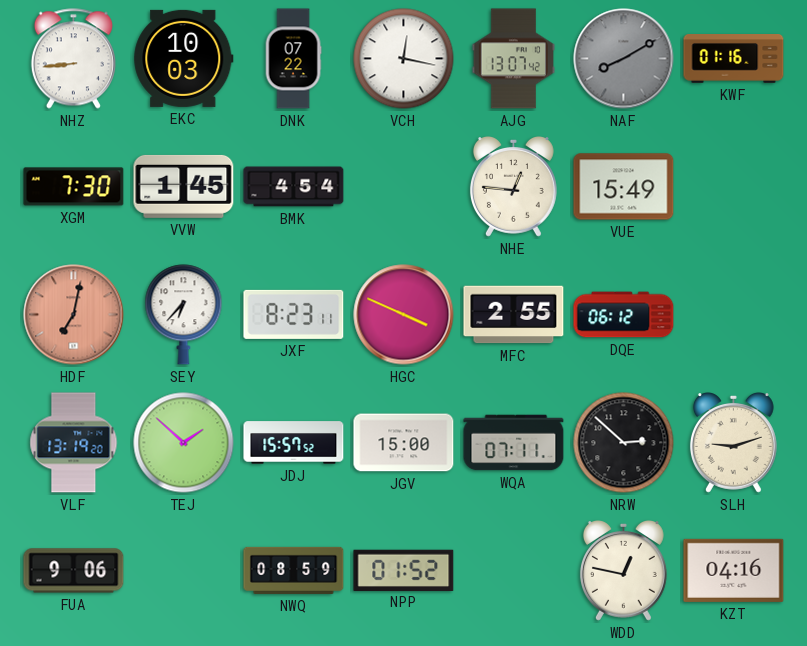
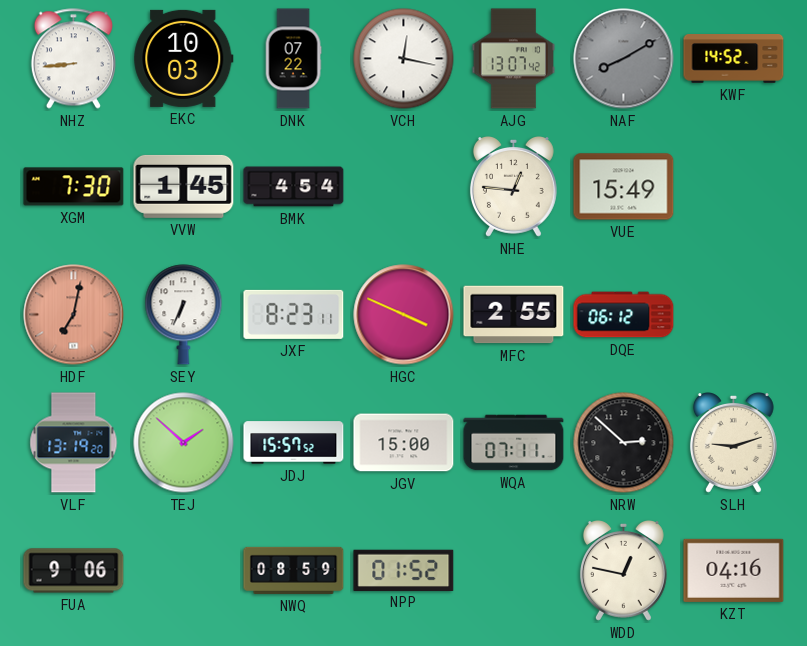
KWF: 01:16 -> 14:52 (734, 59)
SEY: 6:37 -> 6:34 (184, 315)
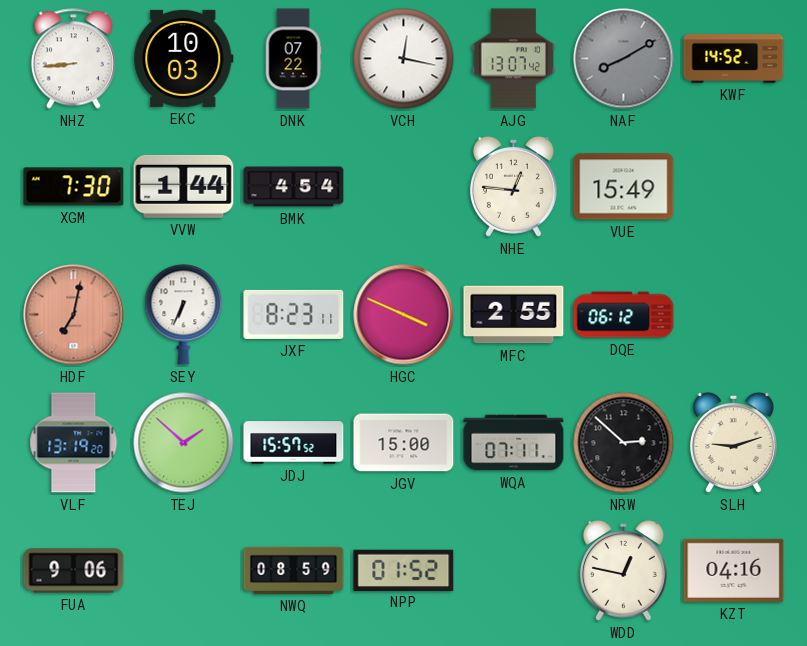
VVW: 1:45 -> 1:44 (184, 186)
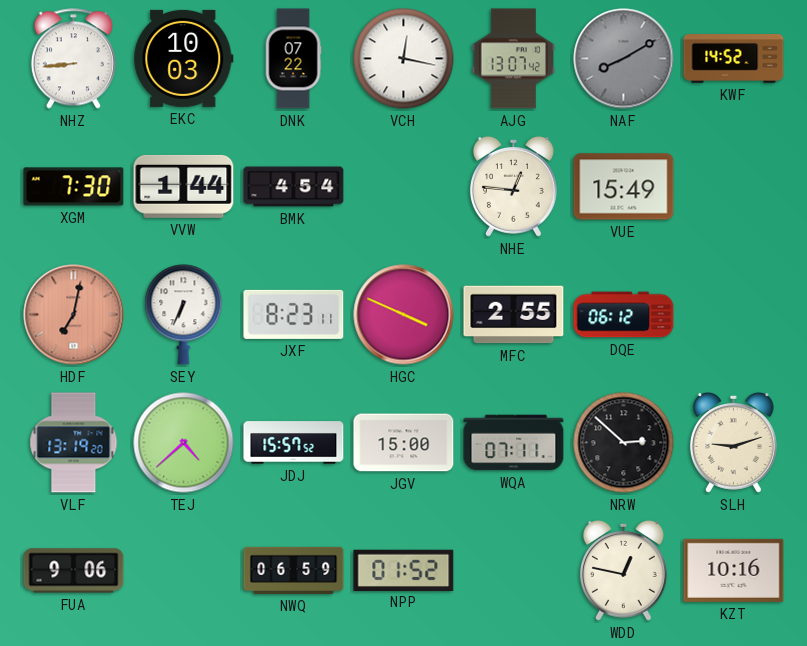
TEJ: 1:52 -> 4:38 (184, 443)
NWQ: 08:59 -> 06:59 (294, 570)
KZT: 04:16 -> 10:16 (734, 570)
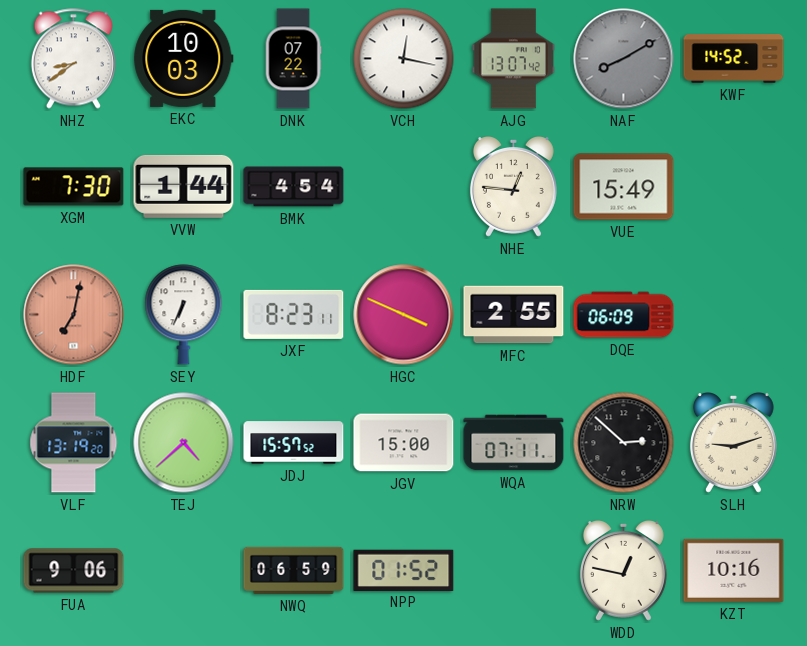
NHZ: 8:44 -> 8:39 (73, 59)
DQE: 06:12 -> 06:09 (624, 315)
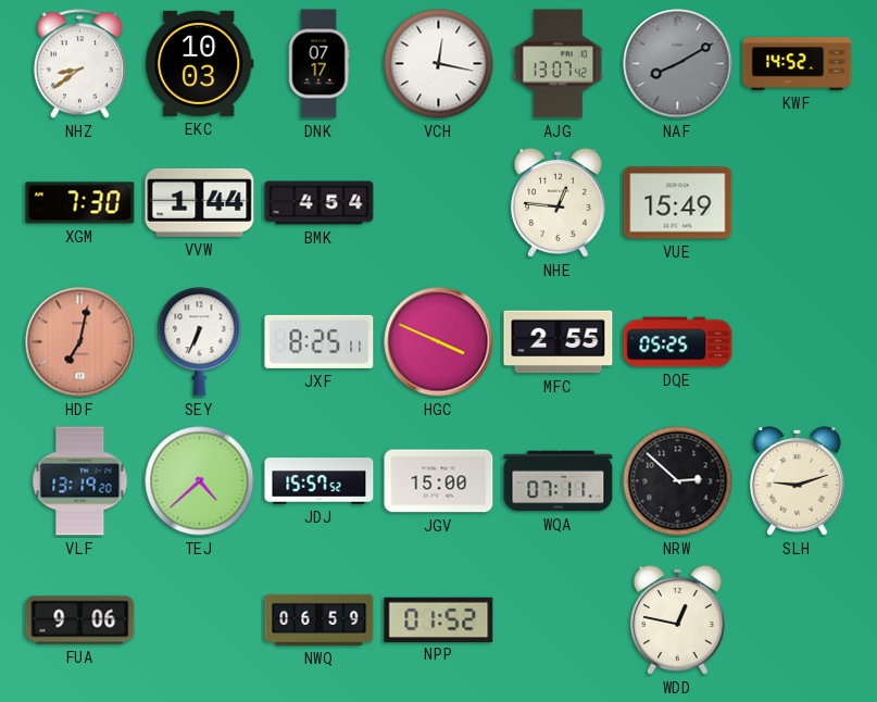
DNK: 07:22 -> 07:17 (318, 64)
JXF: 8:23 -> 8:25 (320, 341)
DQE: 06:09 -> 05:25 (678, 342)
KZT: 10:16 -> none (734, 570)
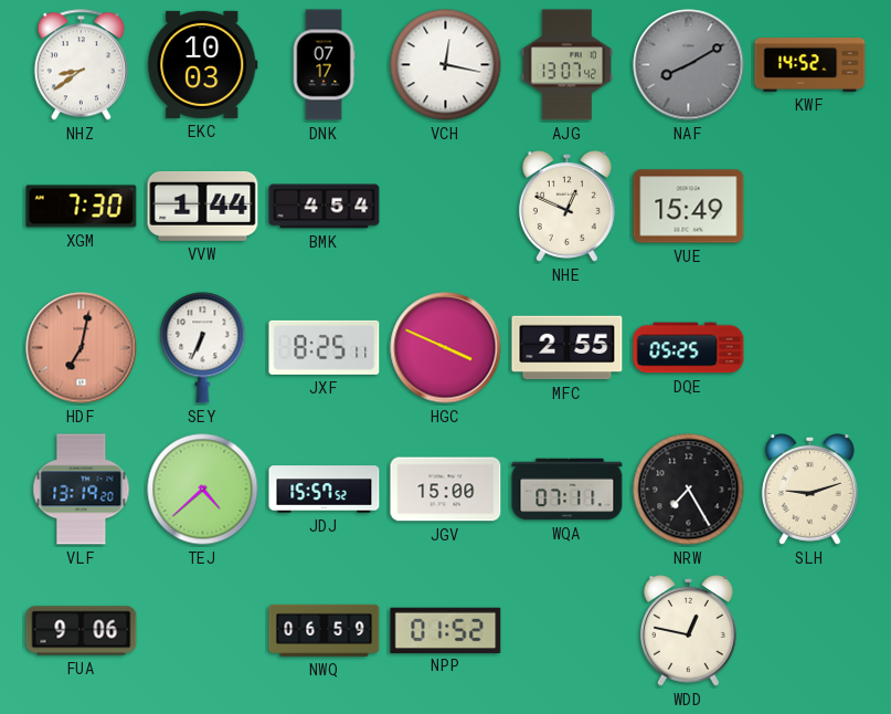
NHE: 12:46 -> 12:49 (566, 207)
NRW: 2:52 -> 7:25 (689, 490)
